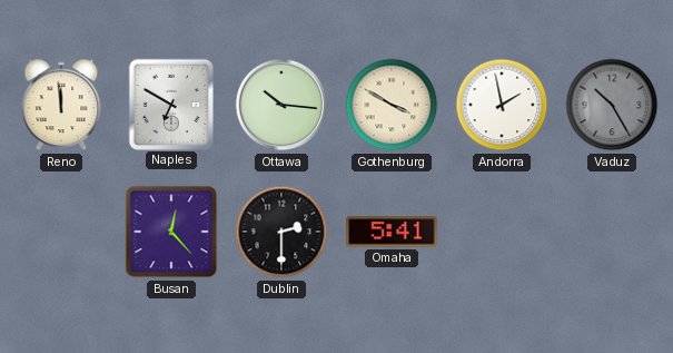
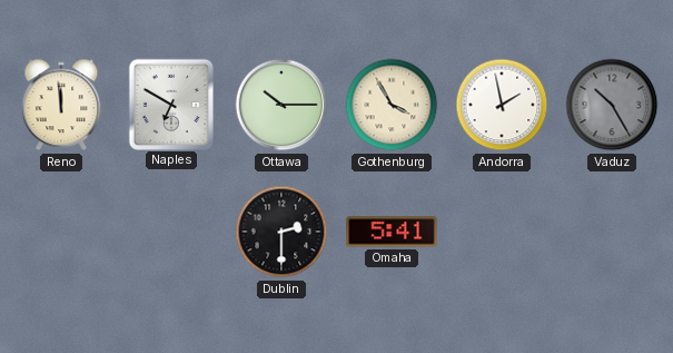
Ottawa: 10:16 -> 10:15 (281, 105)
Gothenburg: 3:50 -> 3:55 (392, 105)
Busan: 12:23 -> none (171, 232)
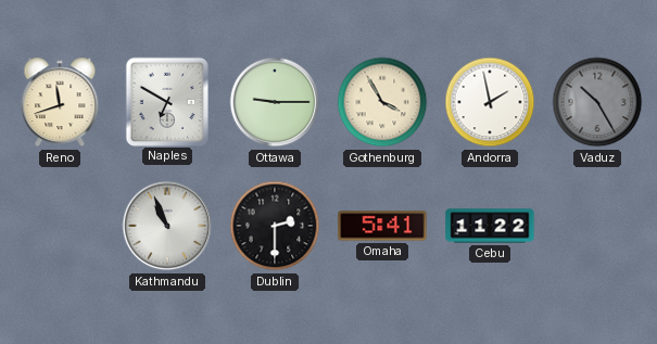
Reno: 11:59 -> 11:42 (60, 102)
Ottawa: 10:15 -> 9:15 (275, 102)
Kathmandu: none -> 10:56 (167, 226)
Cebu: none -> 11:22 (490, 226)
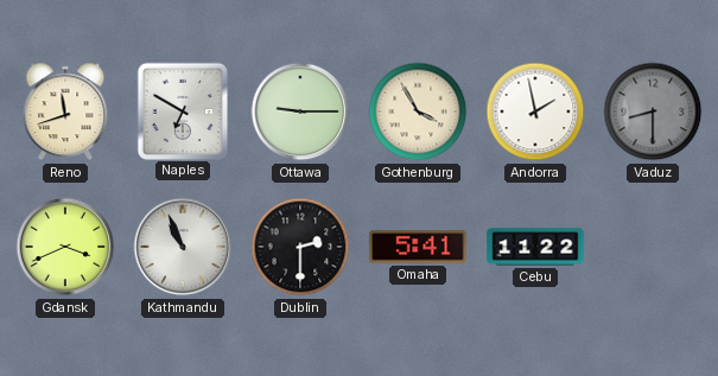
Vaduz: 10:25 -> 8:30 (653, 111)
Gdansk: none -> 3:41 (65, 247)
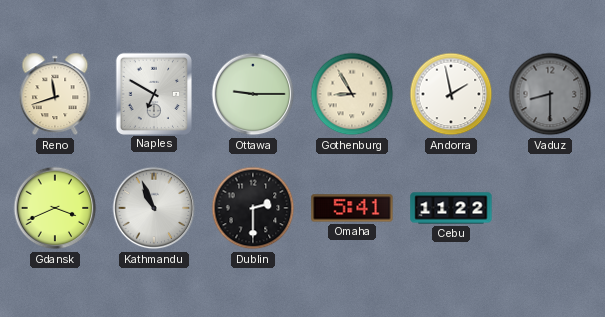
Gothenburg: 3:55 -> 8:55 (352, 94)
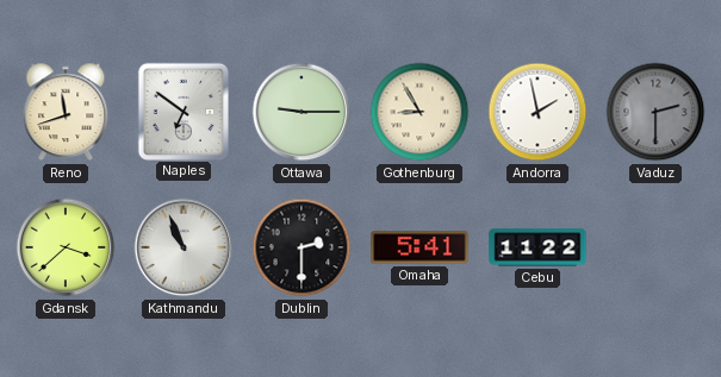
Naples: 6:50 -> 6:51 (182, 111)
Vaduz: 8:30 -> 2:30 (655, 112)
Gdansk: 3:41 -> 3:38 (66, 247)
